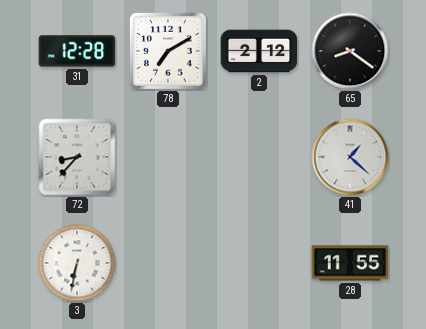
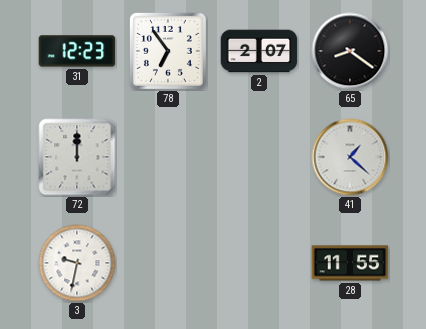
31: 12:28 -> 12:23 (77, 51)
78: 7:10 -> 6:54 (168, 51)
2: 2:12 -> 2:07 (259, 51)
72: 8:37 -> 12:00 (77, 157)
3: 6:32 -> 9:32 (77, 263)
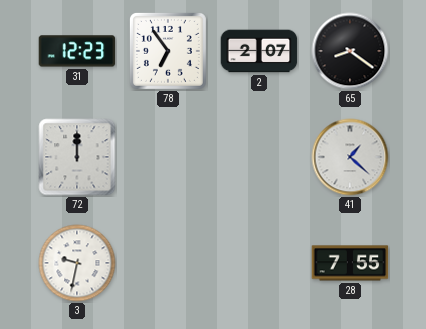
28: 11:55 -> 7:55 (350, 263)
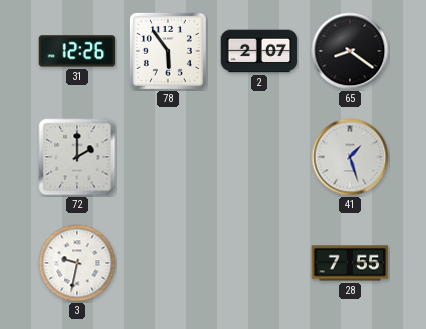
31: 12:23 -> 12:26 (77, 51)
78: 6:54 -> 5:54 (168, 51)
72: 12:00 -> 2:00 (77, 157)
41: 1:22 -> 1:27 (350, 157)
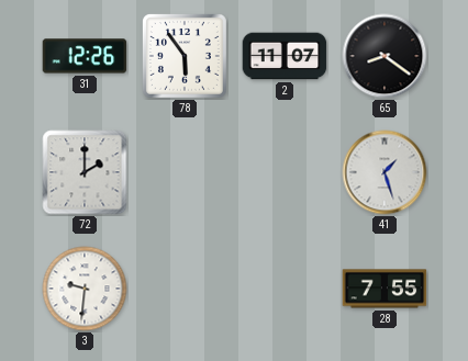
2: 2:07 -> 11:07 (285, 56)
3: 9:32 -> 9:31 (85, 289)
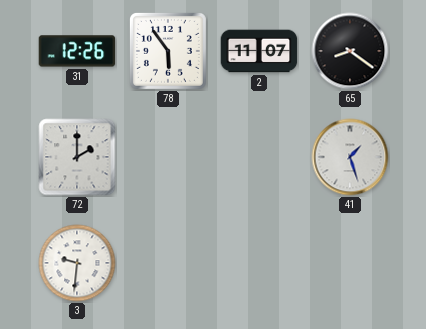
28: 7:55 -> none (385, 289)
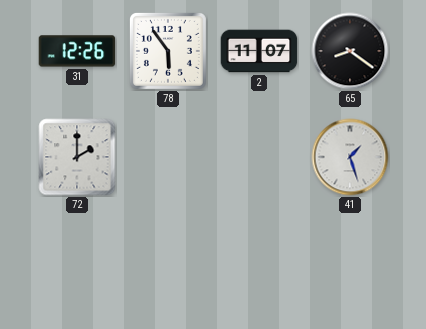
3: 9:31 -> none (77, 263)
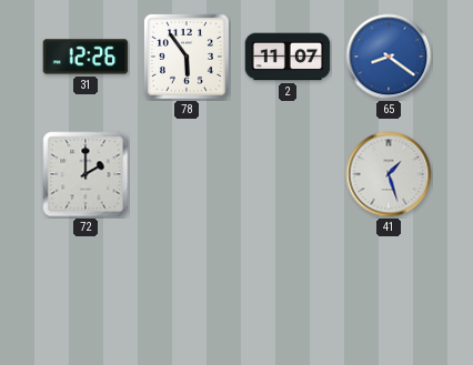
65 dial: black -> blue (389, 57)
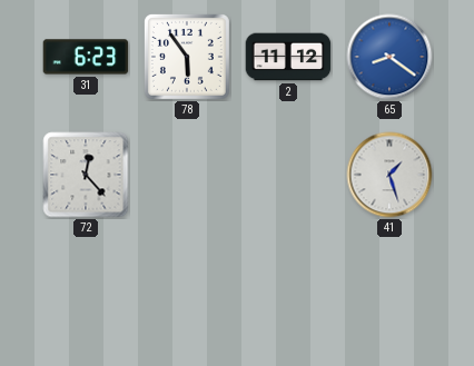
31: 12:26 -> 6:23 (86, 57)
2: 11:07 -> 11:12 (288, 57)
72: 2:00 -> 12:23 (86, 175)
